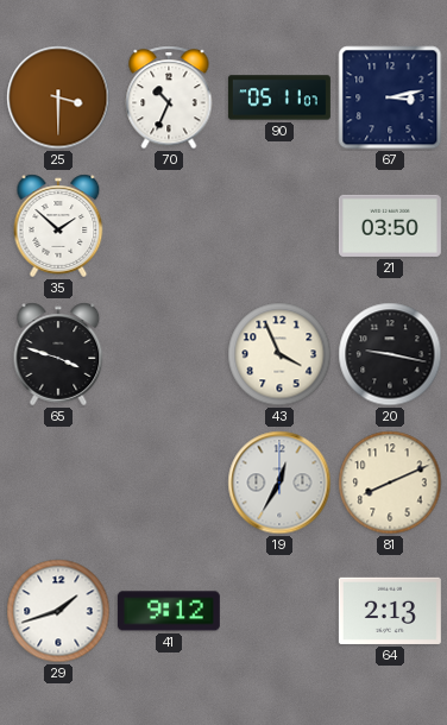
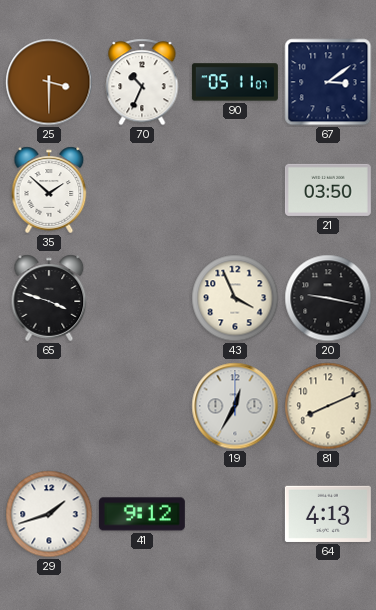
67: 3:13 -> 3:09 (328, 82)
64: 2:13 -> 4:13 (328, 514)
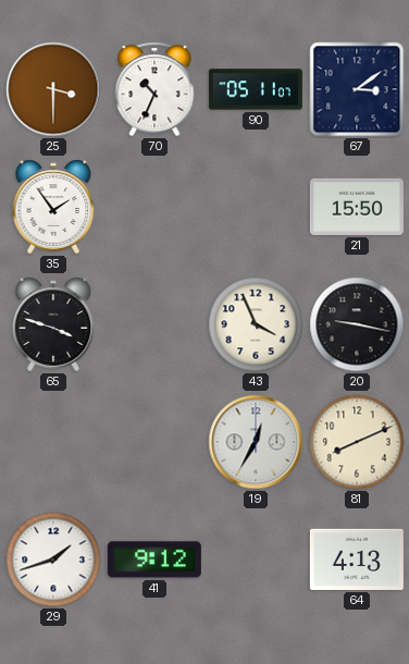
35: 1:52 -> 1:54 (53, 207)
21: 03:50 -> 15:50 (357, 207)
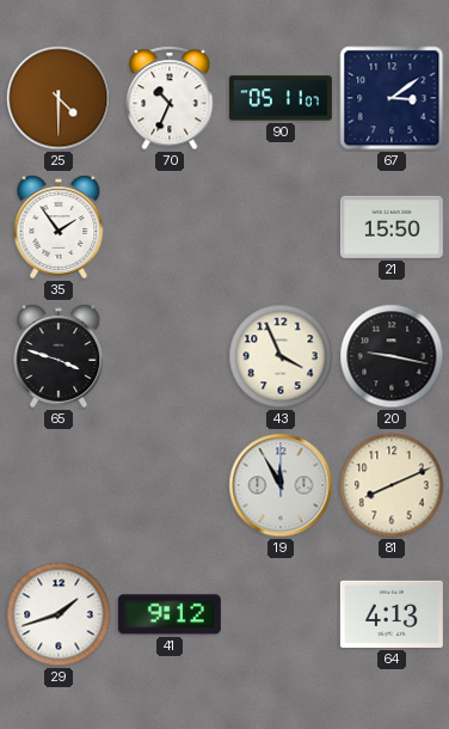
25: 3:30 -> 4:30 (59, 98)
19: 12:35 -> 11:55 (281, 485)
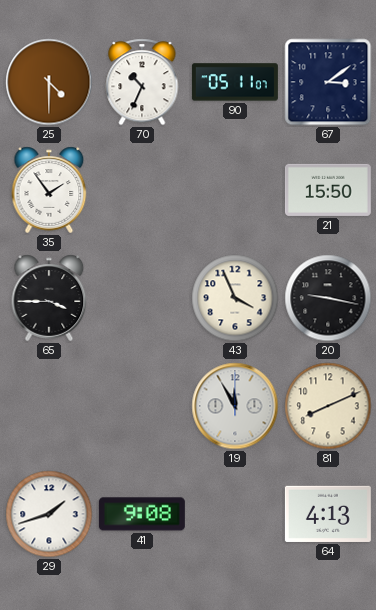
65: 3:48 -> 3:45 (49, 298)
41: 9:12 -> 9:08 (142, 514)
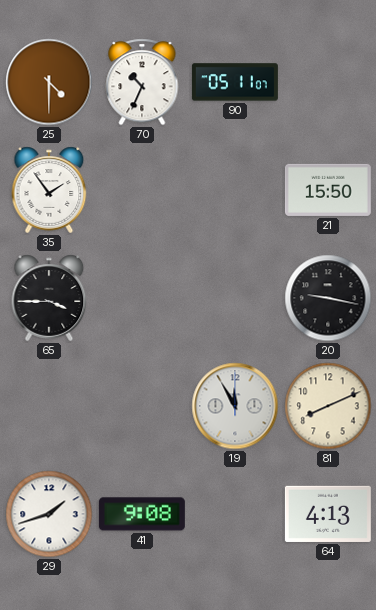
67: 3:09 -> none (328, 82)
43: 3:56 -> none (235, 298)
